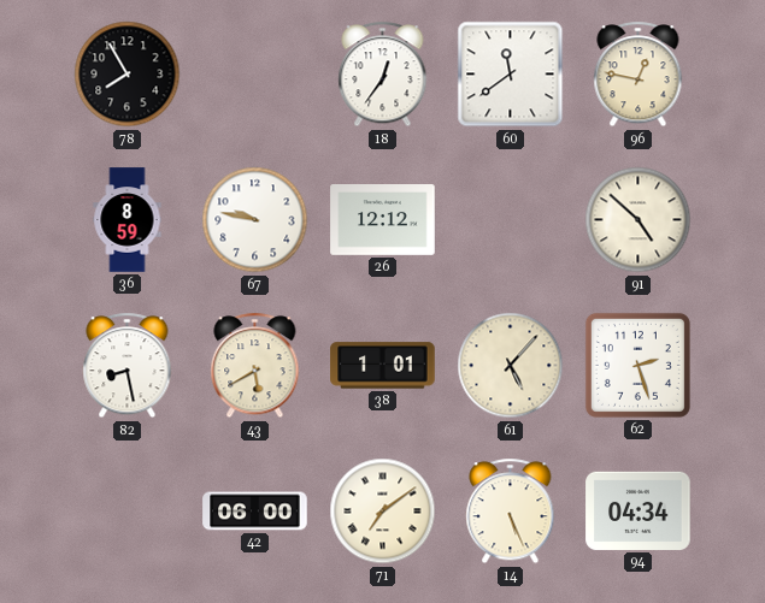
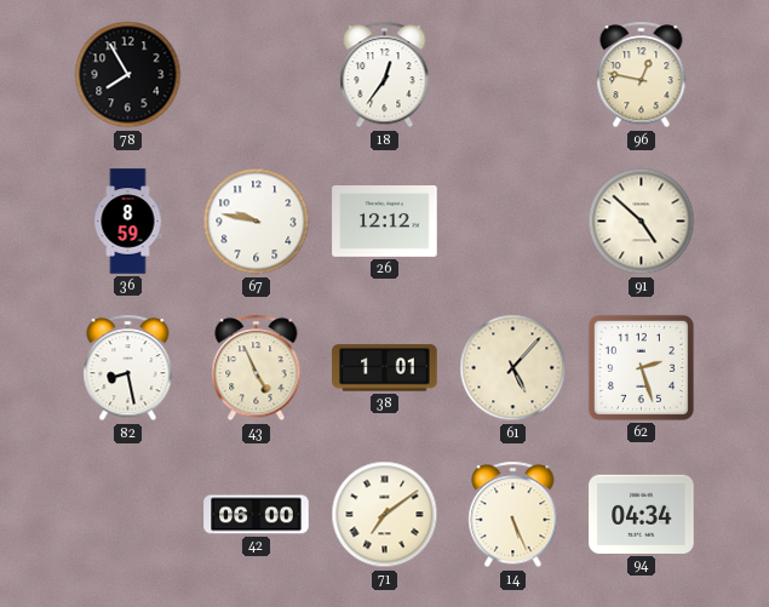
60: 11:39 -> none (511, 75)
43: 5:40 -> 4:56 (257, 368)
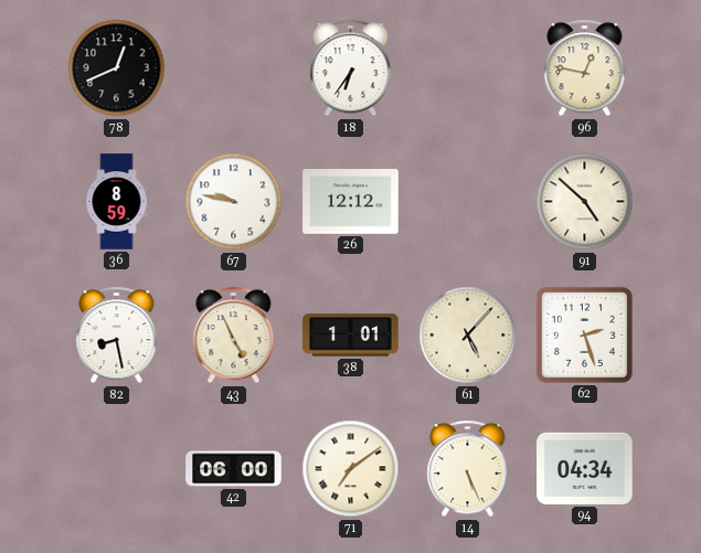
78: 7:55 -> 12:41 (117, 68)
18: 12:36 -> 6:36 (351, 68)
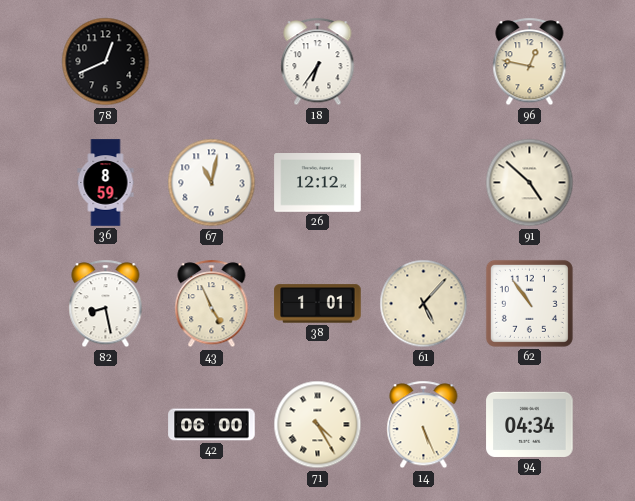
67: 9:47 -> 11:02 (212, 183)
62: 2:27 -> 10:54 (529, 303)
71: 7:09 -> 4:25 (318, 425)
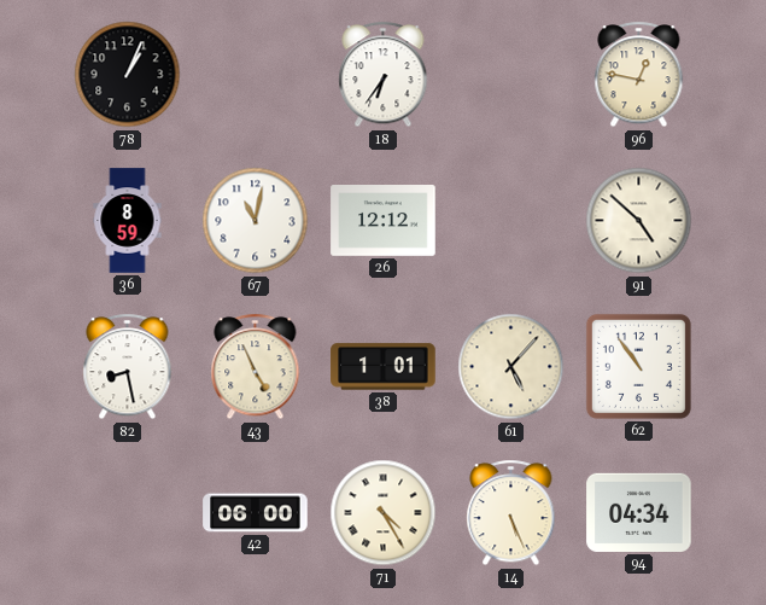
78: 12:41 -> 1:04 (128, 75)
